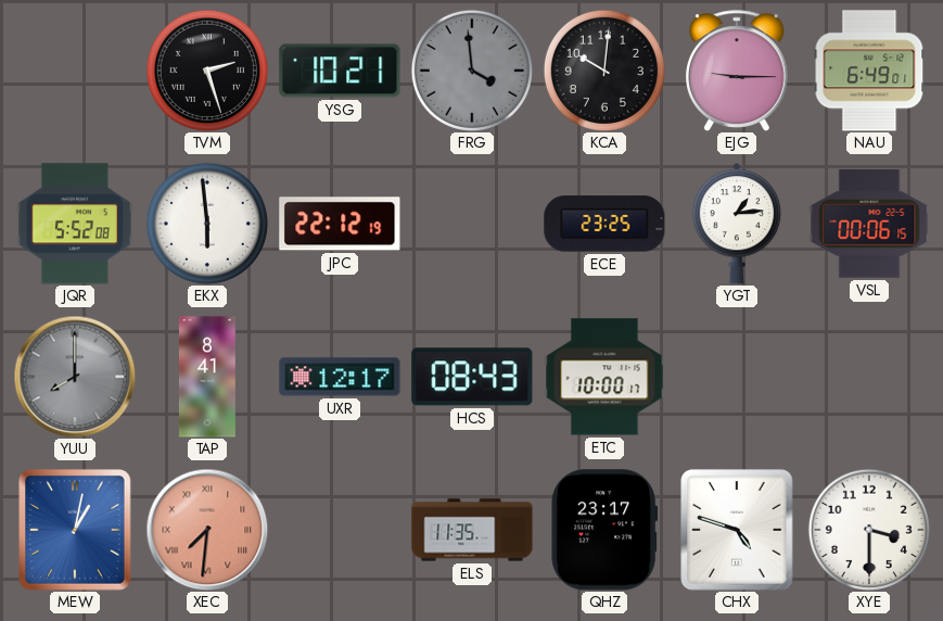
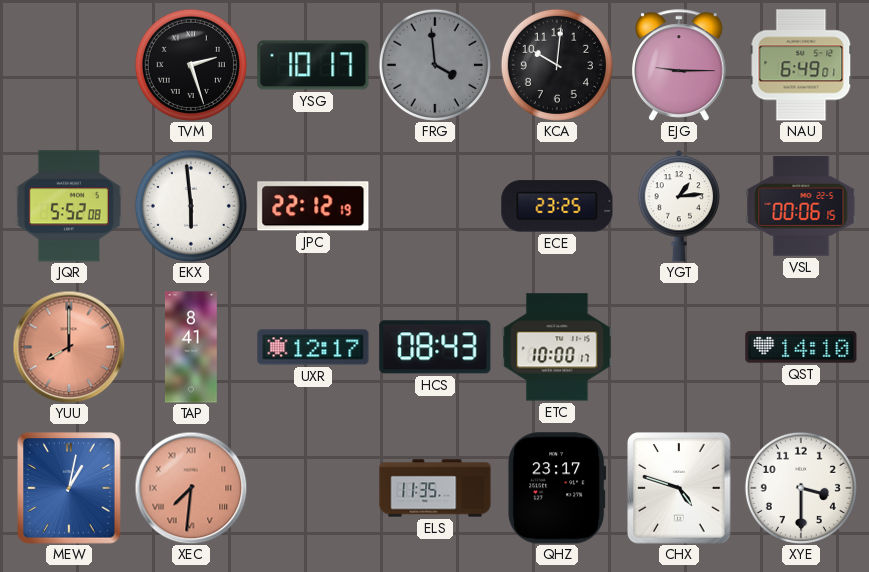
YSG: 10:21 -> 10:17 (313, 65)
YUU dial: grey -> salmon (69, 347)
QST: none -> 14:10 (801, 347)
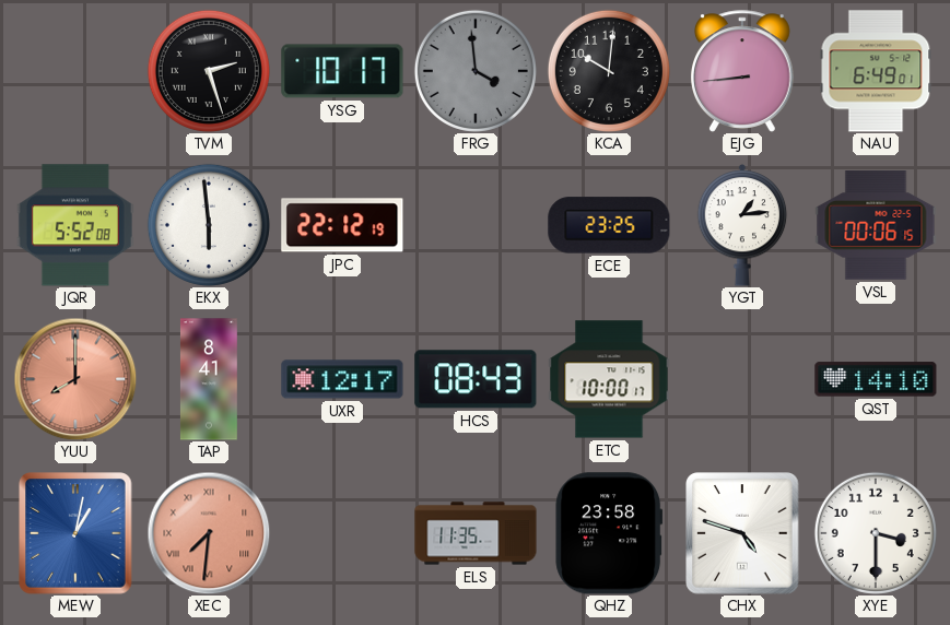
EJG: 9:15 -> 8:44 (743, 71)
QHZ: 23:17 -> 23:58 (609, 533)
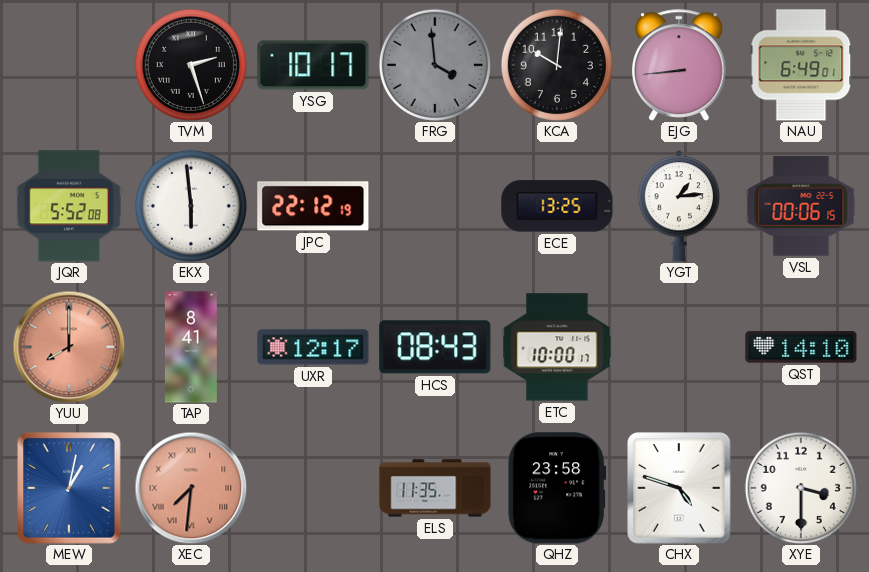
ECE: 23:25 -> 13:25 (557, 206)
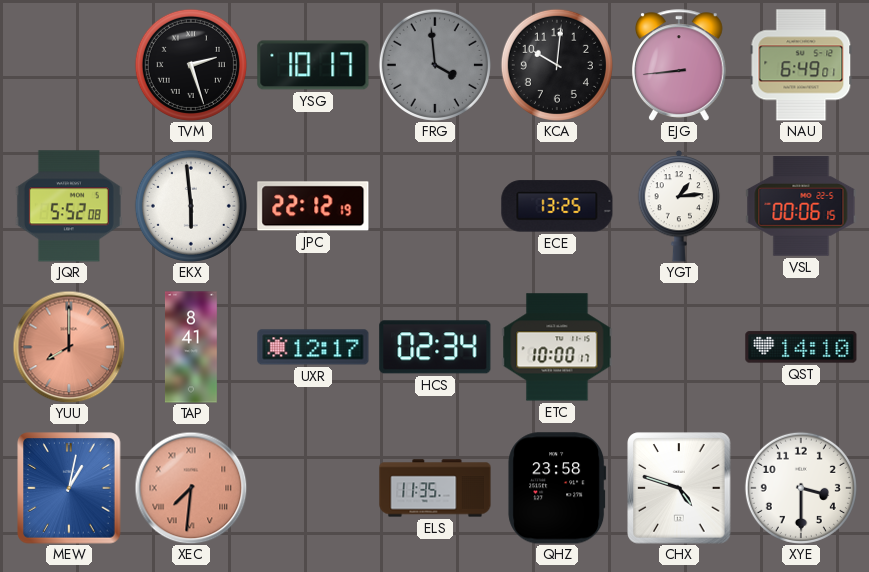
HCS: 08:43 -> 02:34 (435, 347)
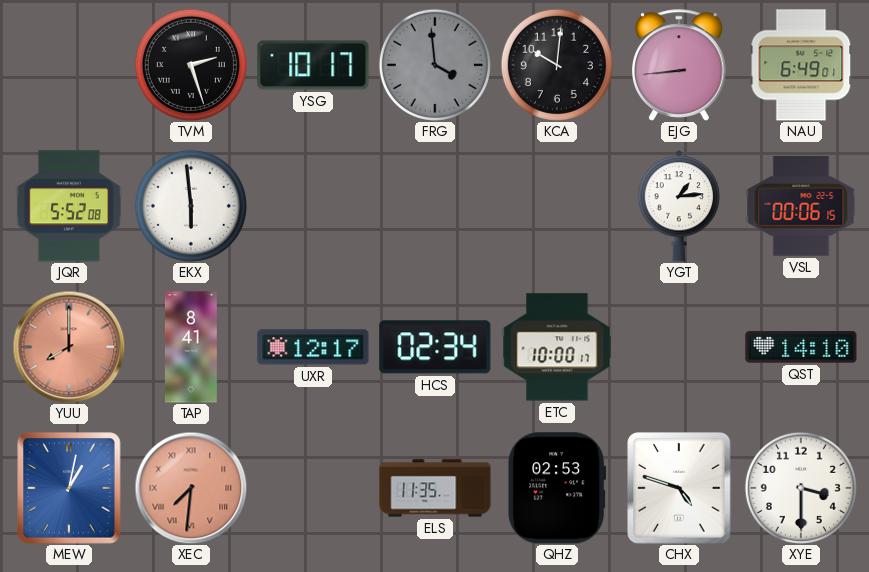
JPC: 22:12 -> none (313, 206)
ECE: 13:25 -> none (557, 206)
QHZ: 23:58 -> 02:53 (557, 488)
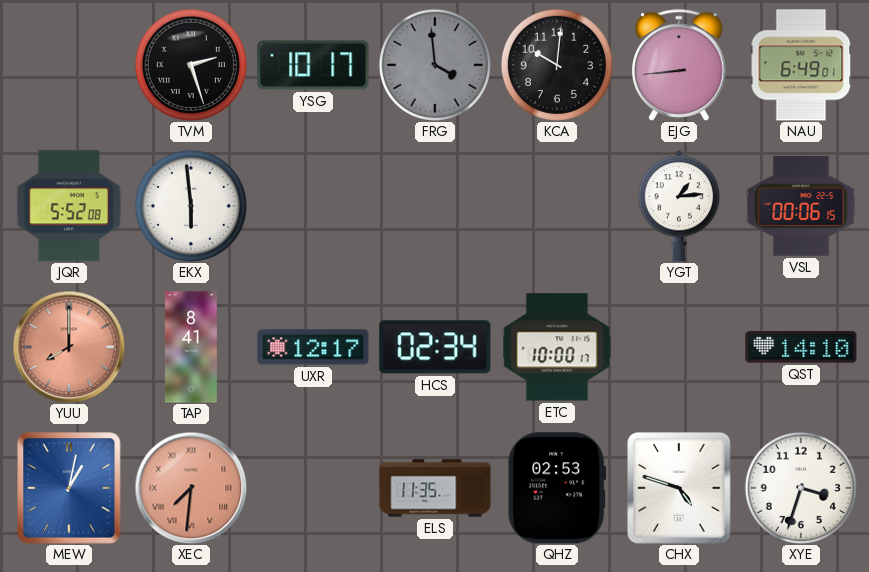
XYE: 3:30 -> 3:33 (801, 488)
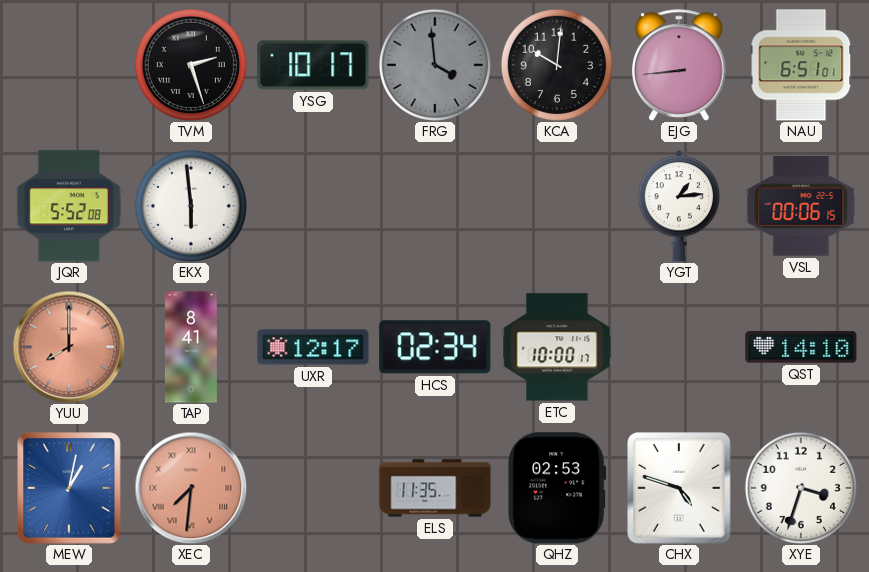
NAU: 6:49 -> 6:51 (801, 65)
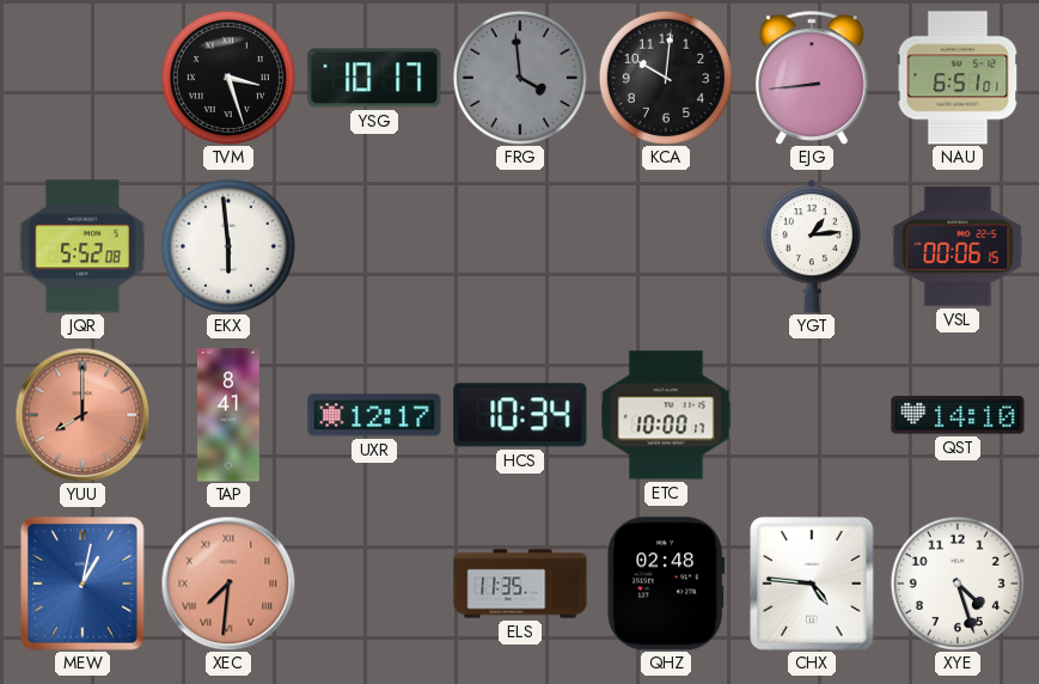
TVM: 2:27 -> 3:27 (228, 78)
HCS: 02:34 -> 10:34 (520, 415)
QHZ: 02:53 -> 02:48 (666, 584)
CHX: 4:48 -> 4:46 (812, 584)
XYE: 3:33 -> 4:27 (958, 584)
